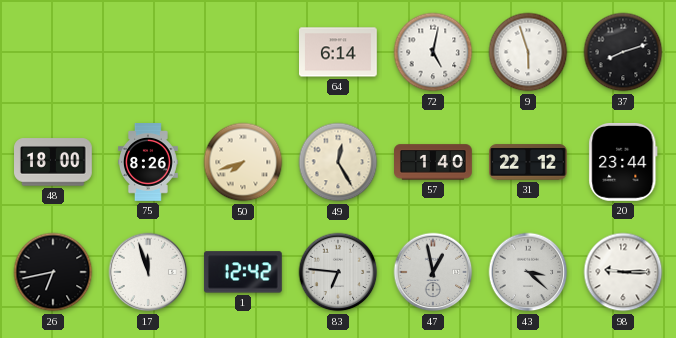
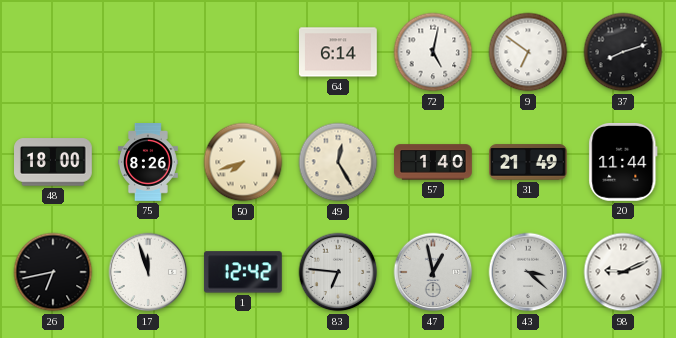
9: 5:57 -> 6:51 (528, 52)
31: 22:12 -> 21:49 (529, 162)
20: 23:44 -> 11:44 (623, 162)
98: 9:15 -> 9:11 (623, 272)
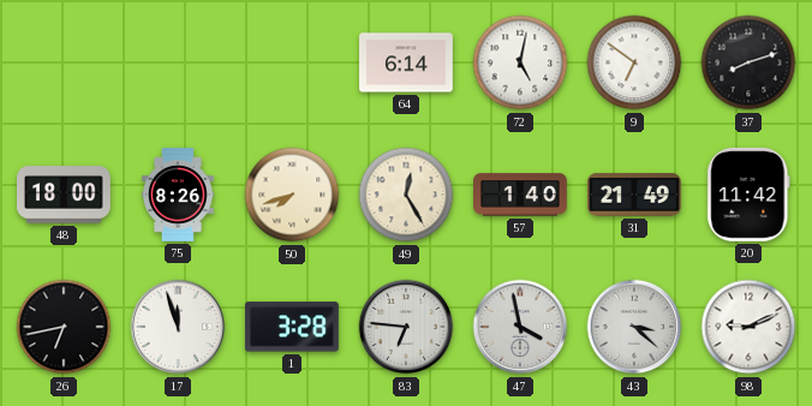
20: 11:44 -> 11:42 (748, 195)
1: 12:42 -> 3:28 (292, 327)
47: 12:58 -> 3:58 (520, 327)
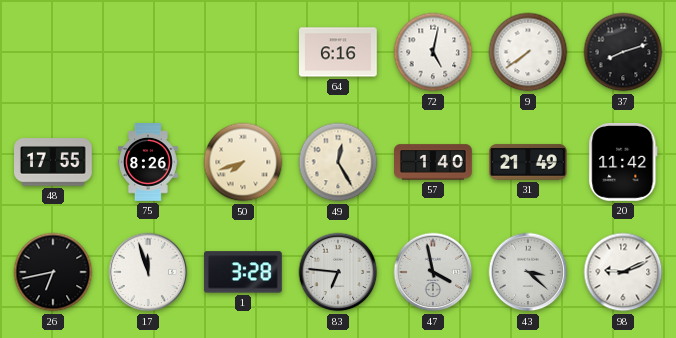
64: 6:14 -> 6:16 (339, 52)
9: 6:51 -> 7:39 (528, 52)
48: 18:00 -> 17:55 (54, 162)
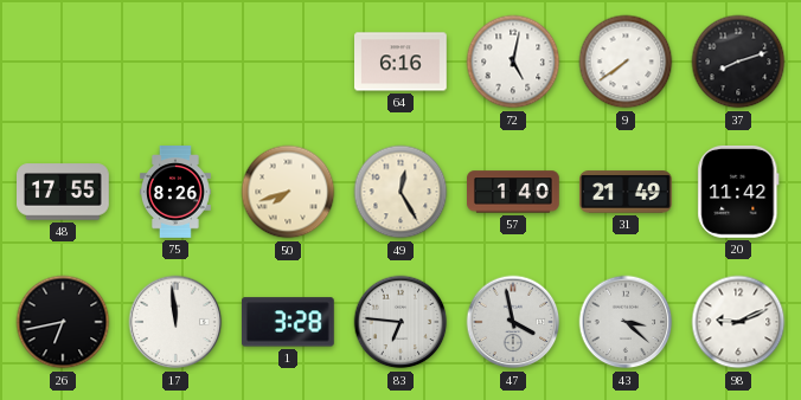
17: 11:57 -> 11:59 (175, 322)
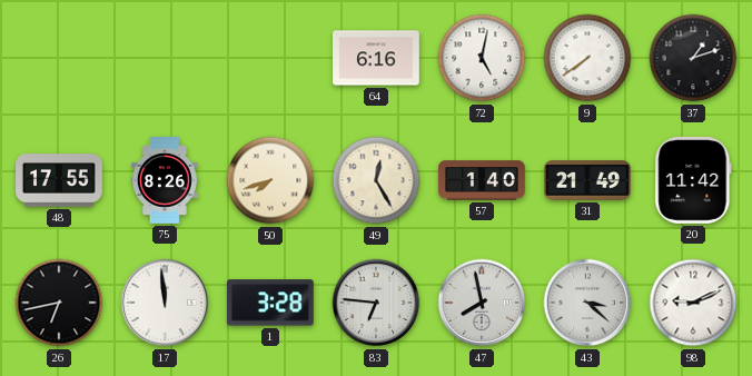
37: 8:12 -> 1:12 (693, 58)
47: 3:58 -> 7:58 (482, 303)
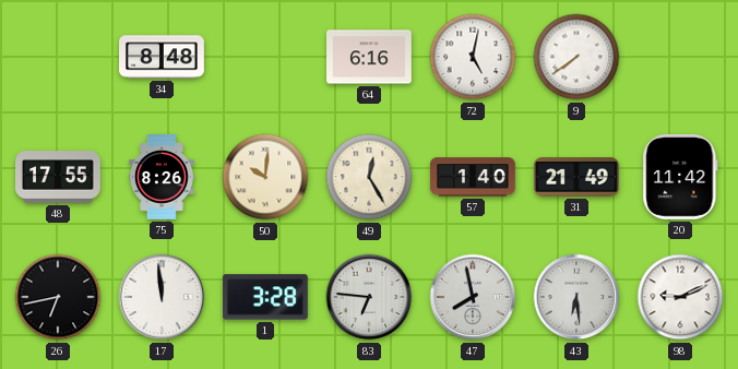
34: none -> 8:48 (162, 57)
37: 1:12 -> none (693, 58)
50: 7:42 -> 10:01 (265, 177)
43: 3:22 -> 6:29 (576, 297)
